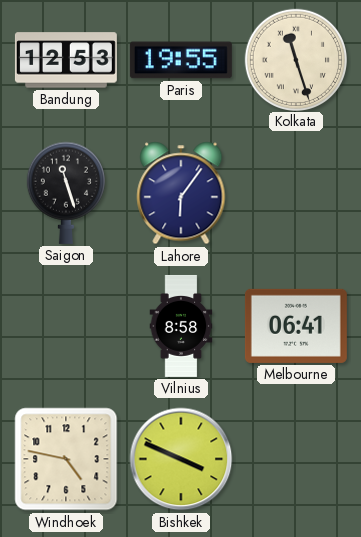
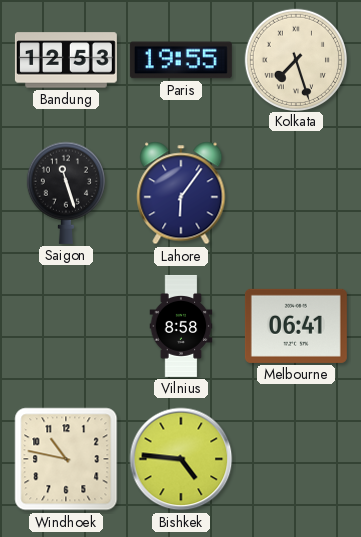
Kolkata: 11:27 -> 7:27 (295, 59)
Windhoek: 4:47 -> 10:47 (66, 459)
Bishkek: 3:49 -> 4:46 (181, 459)
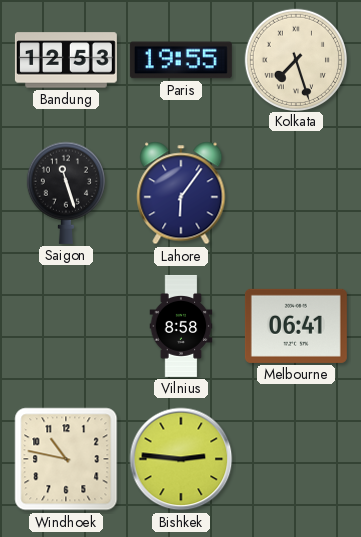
Bishkek: 4:46 -> 2:46 (181, 459)
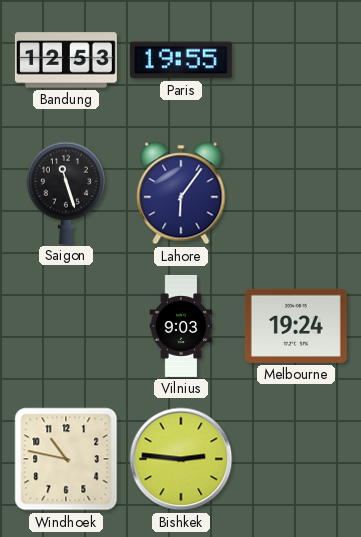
Kolkata: 7:27 -> none (295, 59)
Vilnius: 8:58 -> 9:03 (181, 326)
Melbourne: 06:41 -> 19:24 (296, 326)
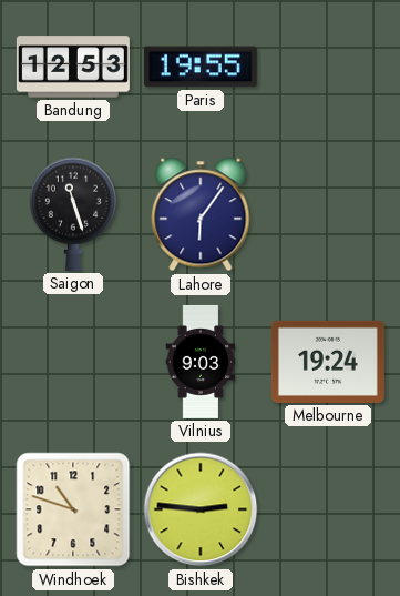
Windhoek: 10:47 -> 10:48 (73, 509)
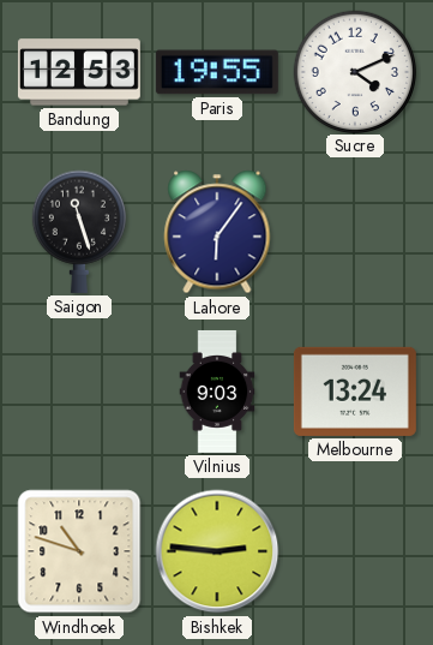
Sucre: none -> 4:11 (354, 71)
Melbourne: 19:24 -> 13:24 (355, 392)
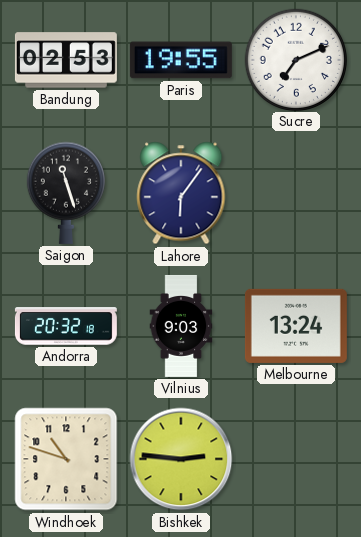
Bandung: 12:53 -> 02:53 (66, 60)
Sucre: 4:11 -> 7:11 (295, 59)
Andorra: none -> 20:32 (66, 326)
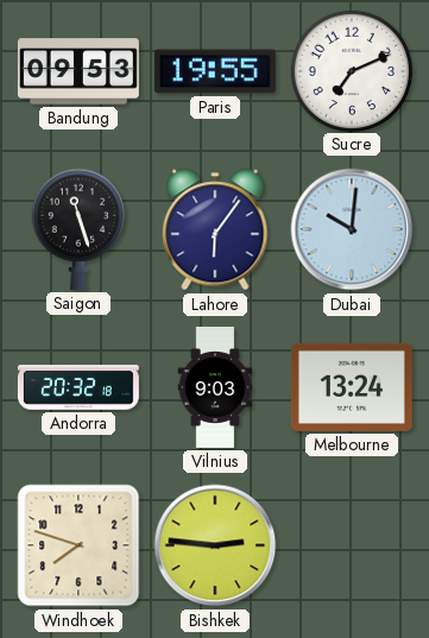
Bandung: 02:53 -> 09:53 (78, 71)
Dubai: none -> 10:01 (352, 229)
Windhoek: 10:48 -> 7:48 (78, 545)
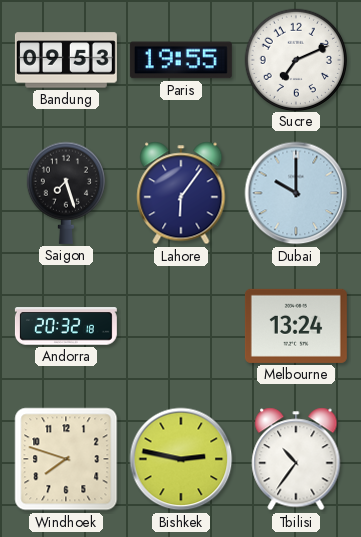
Saigon: 11:27 -> 7:27 (65, 193)
Dubai: 10:01 -> 10:00 (296, 193)
Vilnius: 9:03 -> none (215, 387)
Bishkek: 2:46 -> 2:47 (181, 459)
Tbilisi: none -> 10:36 (296, 459)
